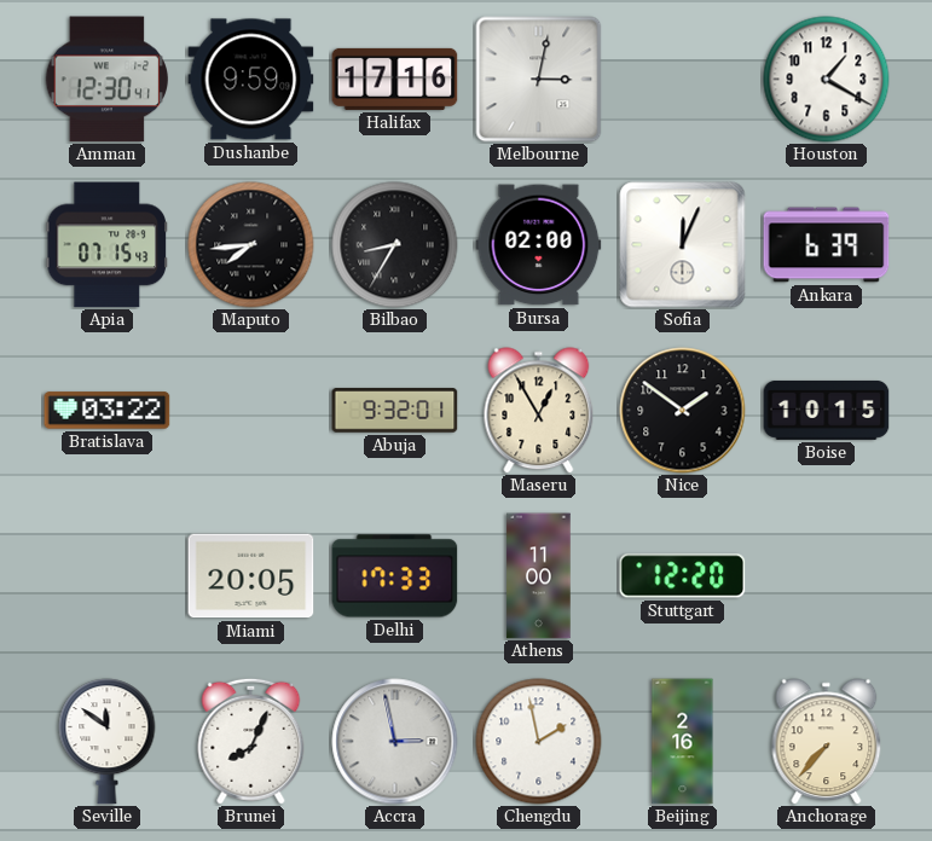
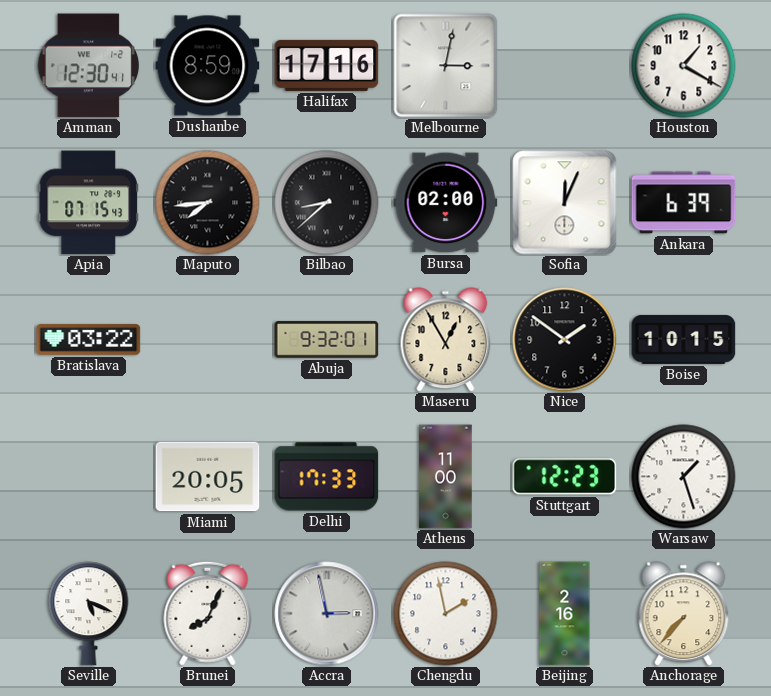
Dushanbe: 9:59 -> 8:59 (208, 66)
Bilbao: 8:35 -> 8:38 (327, 203)
Stuttgart: 12:20 -> 12:23 (565, 477)
Warsaw: none -> 1:27 (684, 477)
Seville: 11:51 -> 5:19 (89, 614)
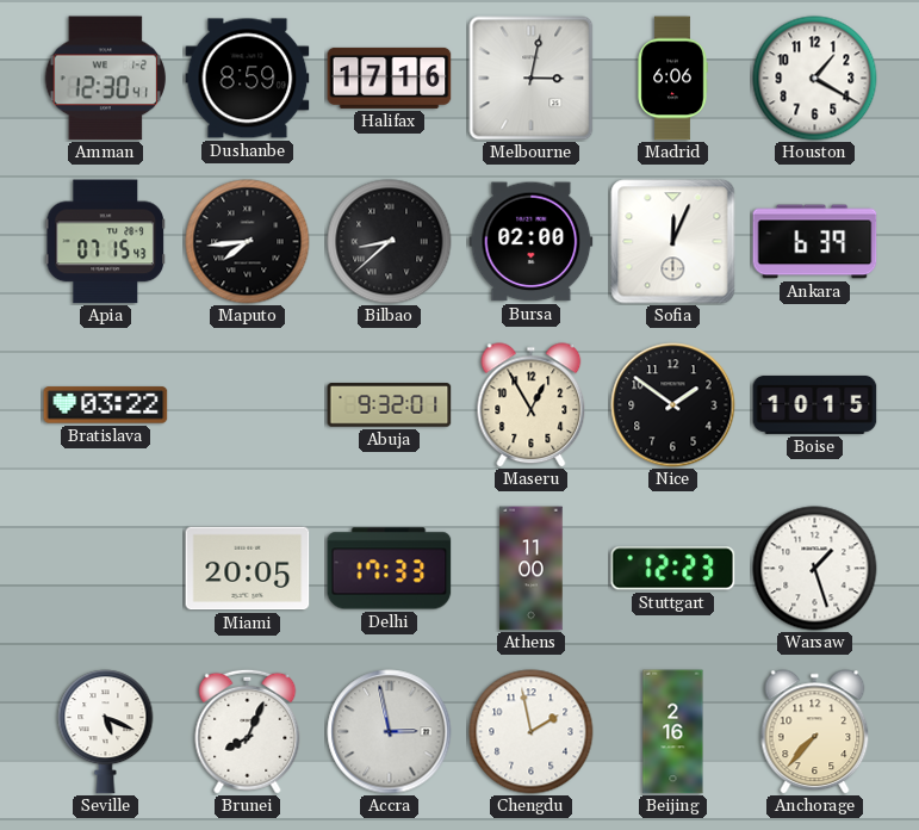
Madrid: none -> 6:06 (672, 79)
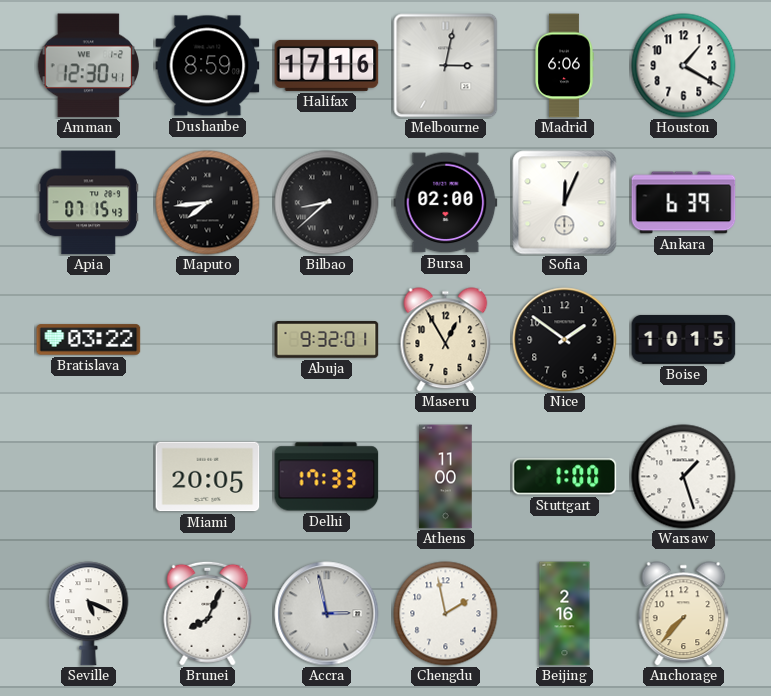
Stuttgart: 12:23 -> 1:00 (565, 477)
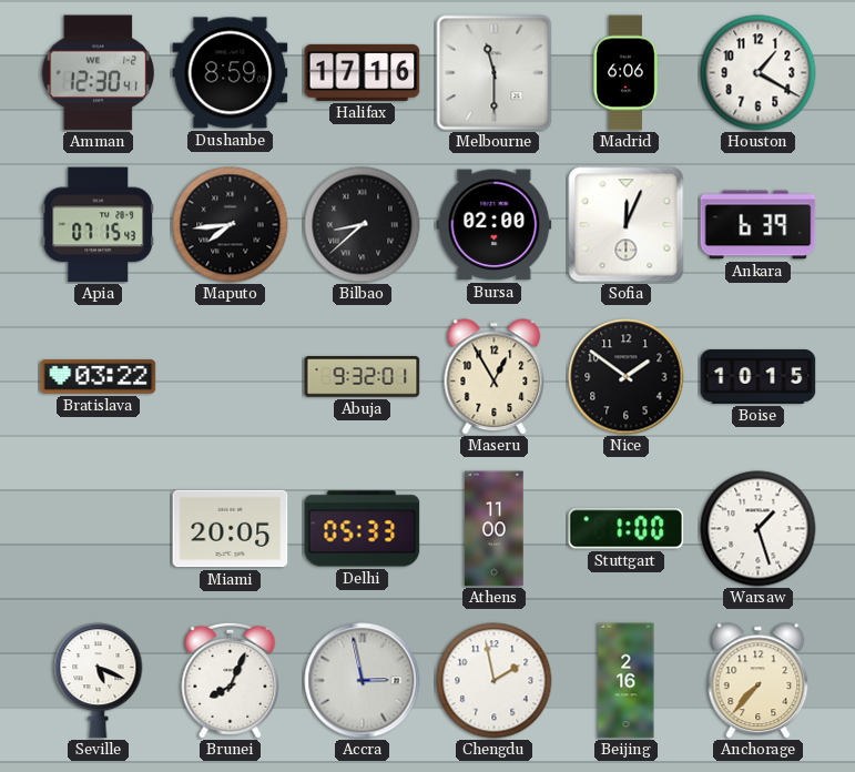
Melbourne: 3:02 -> 11:30 (495, 73)
Delhi: 17:33 -> 05:33 (363, 529)
